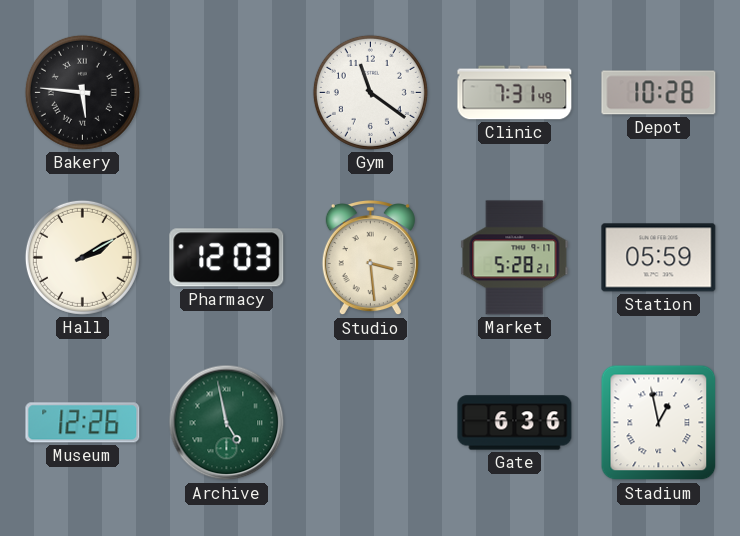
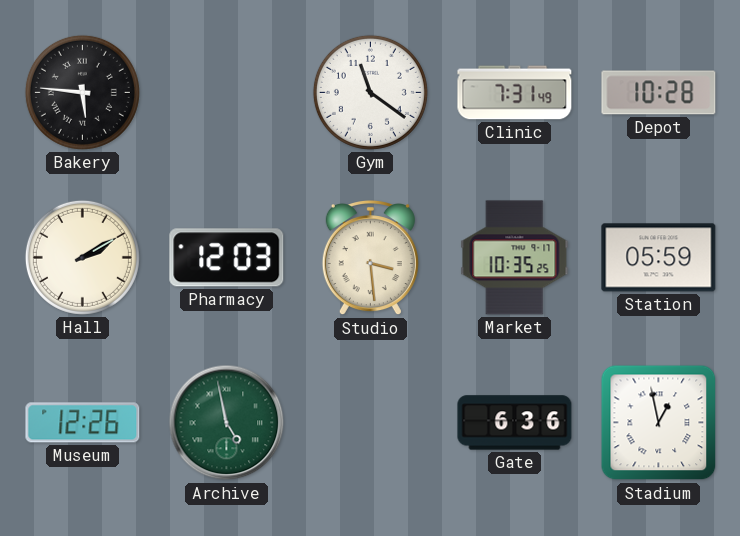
Market: 5:28 -> 10:35 (515, 258)
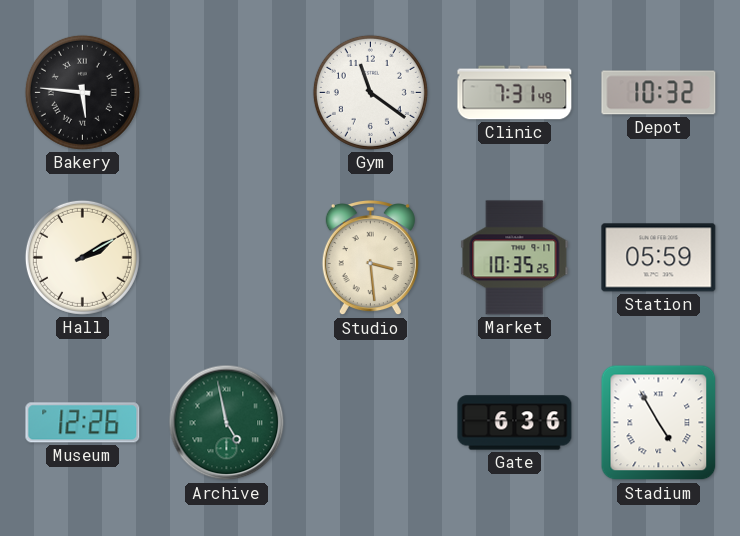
Depot: 10:28 -> 10:32 (659, 93)
Pharmacy: 12:03 -> none (227, 258)
Stadium: 12:58 -> 4:55 (659, 423)
